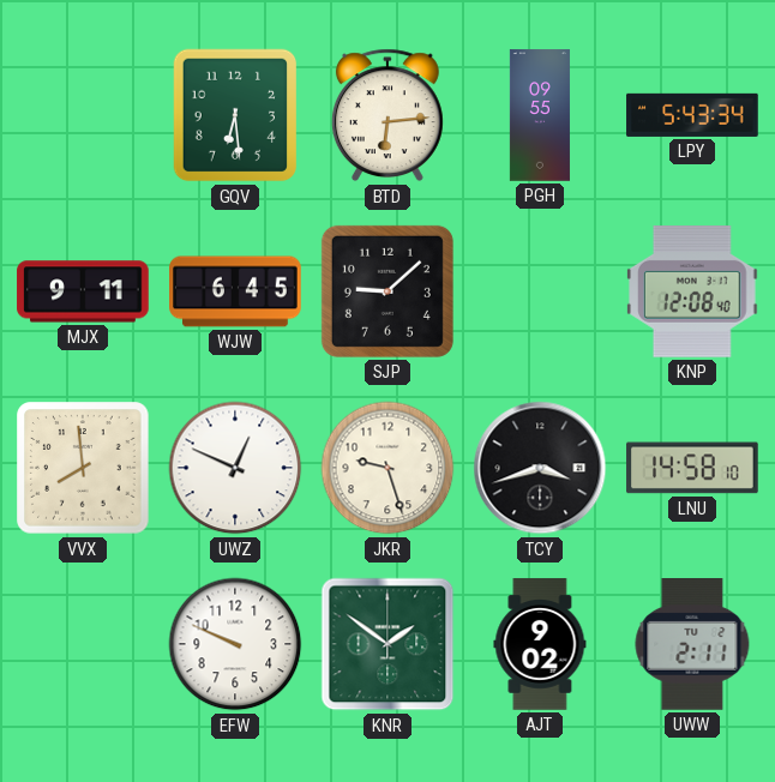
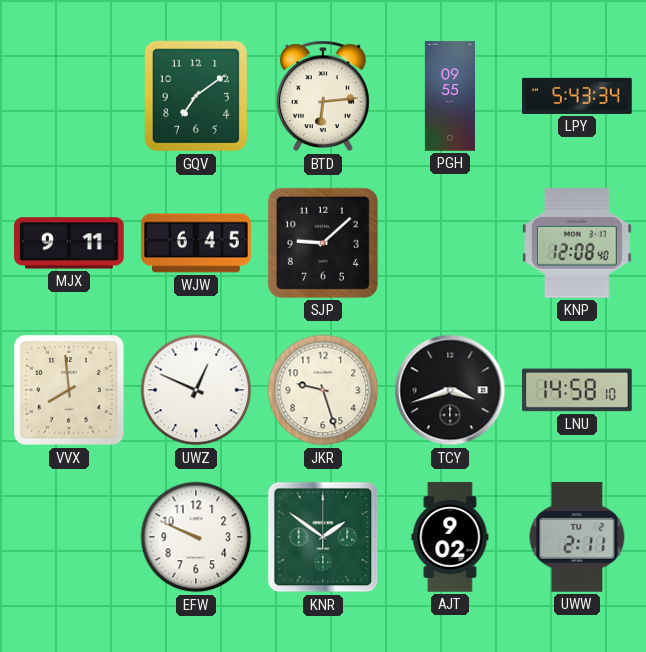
GQV: 6:29 -> 7:09 (196, 96)
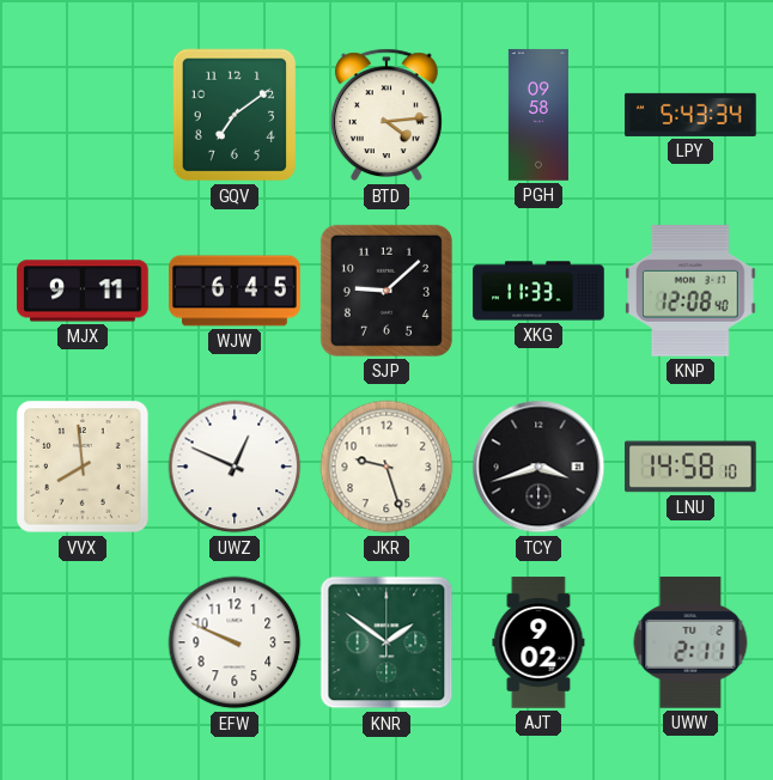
BTD: 6:14 -> 4:14 (386, 115)
PGH: 09:55 -> 09:58 (538, 115)
XKG: none -> 11:33 (538, 291)
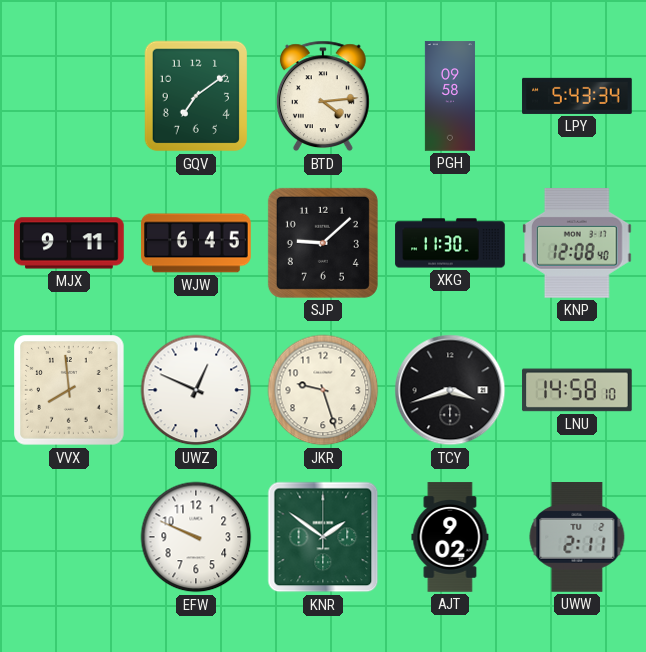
XKG: 11:33 -> 11:30 (450, 243)
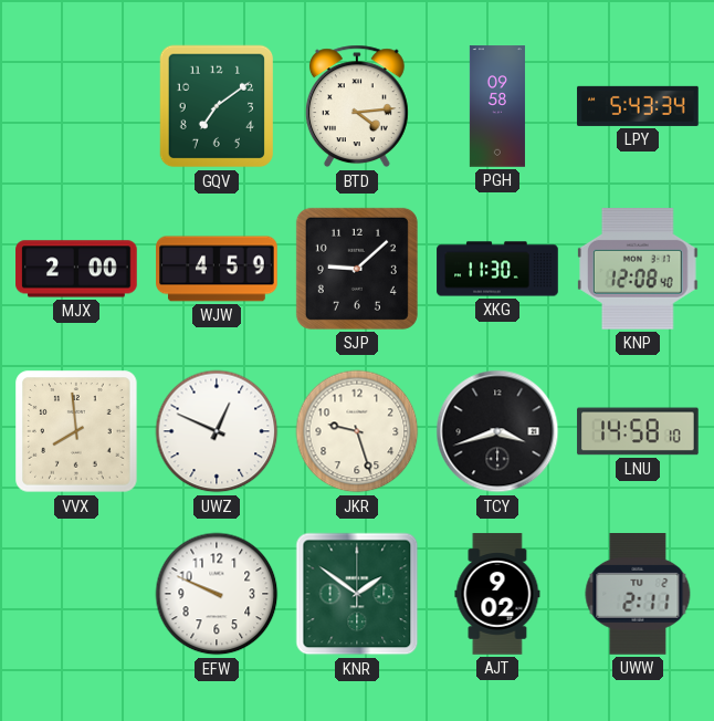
MJX: 9:11 -> 2:00 (76, 269)
WJW: 6:45 -> 4:59 (217, 269)
